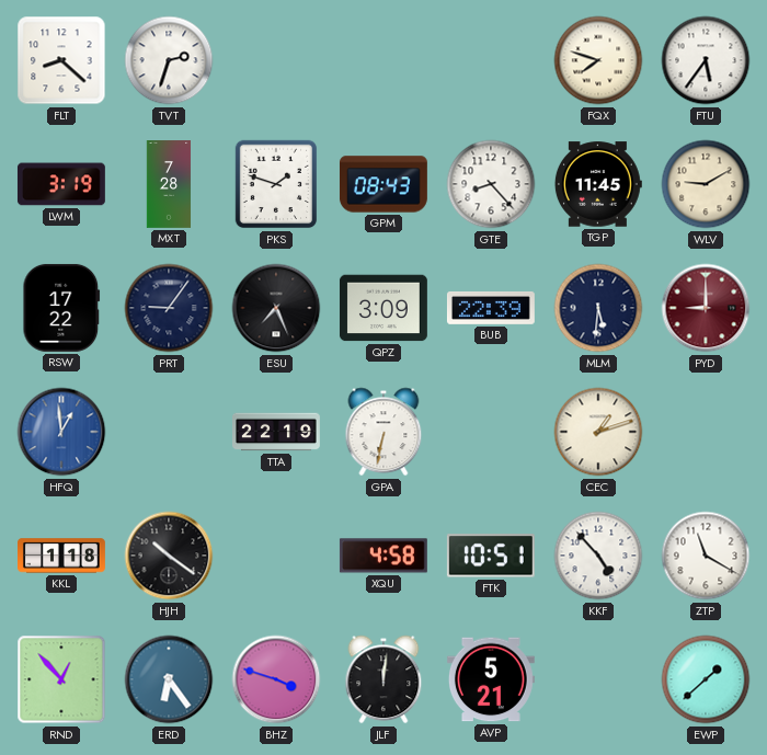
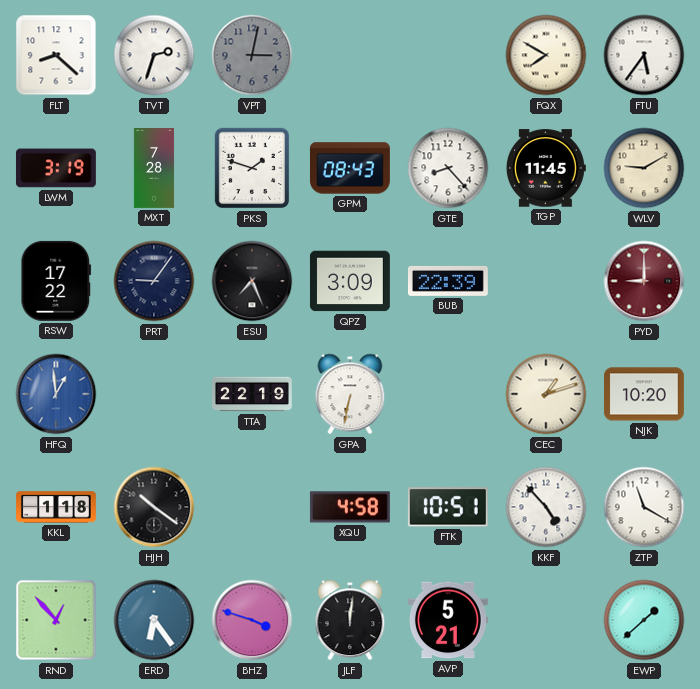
VPT: none -> 3:02 (252, 55)
FQX: 7:48 -> 7:50 (546, 55)
MLM: 5:31 -> none (598, 308)
NJK: none -> 10:20 (644, 394)
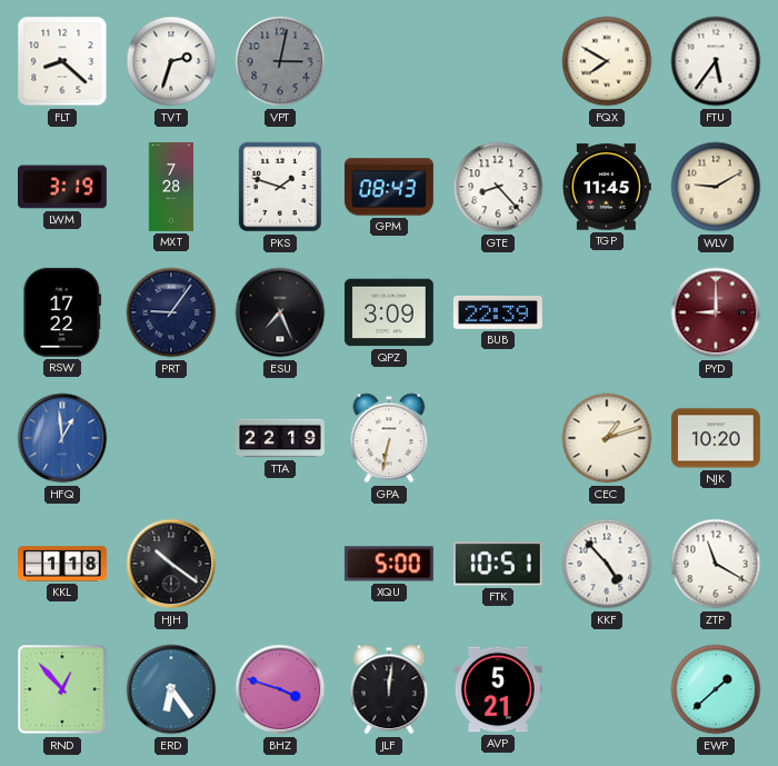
XQU: 4:58 -> 5:00 (389, 564)
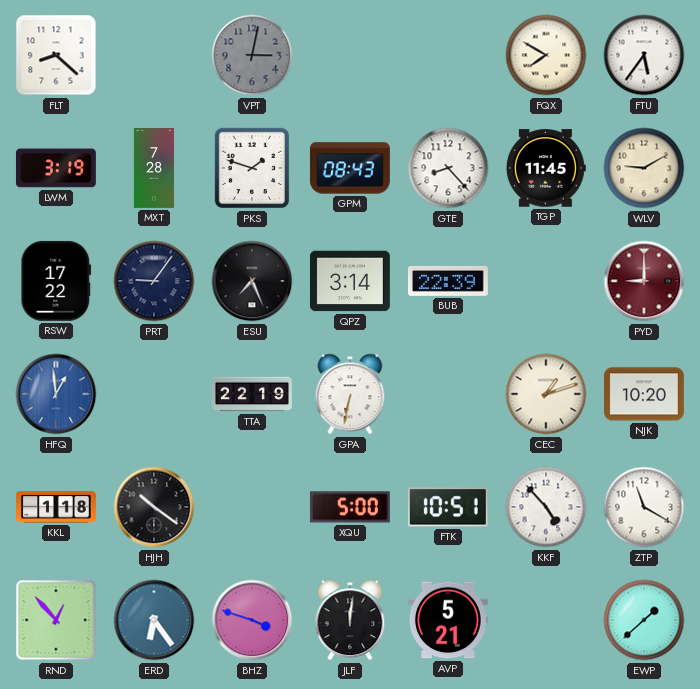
TVT: 2:33 -> none (171, 61)
QPZ: 3:09 -> 3:14 (350, 281)
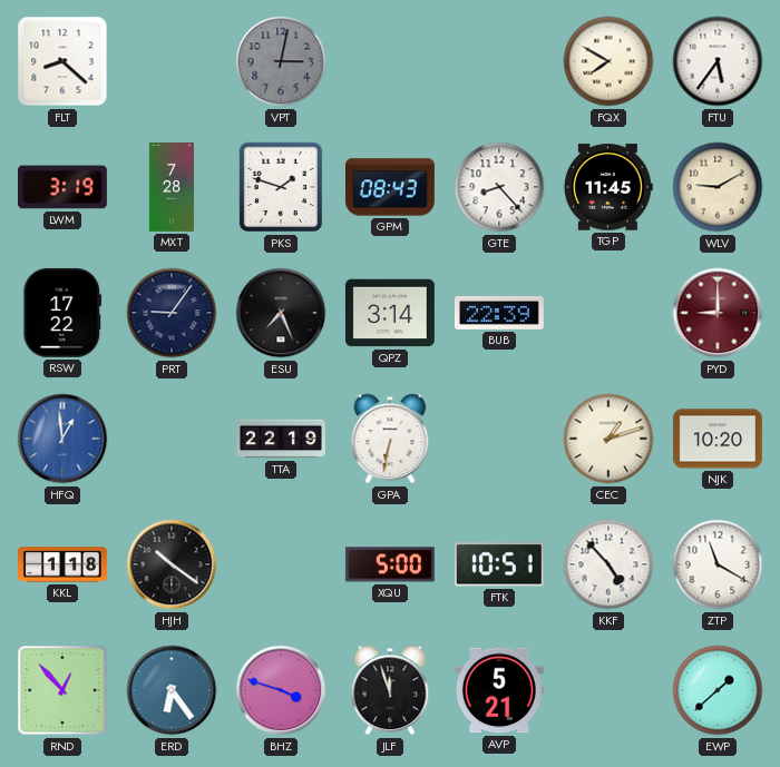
JLF: 12:01 -> 11:57 (390, 690)
